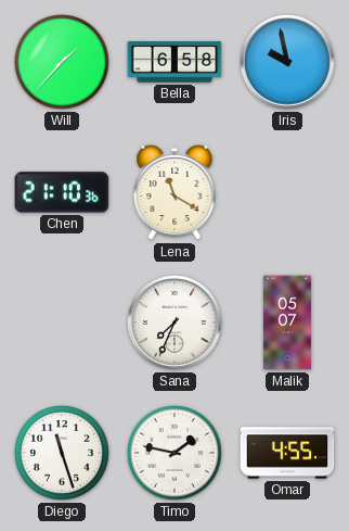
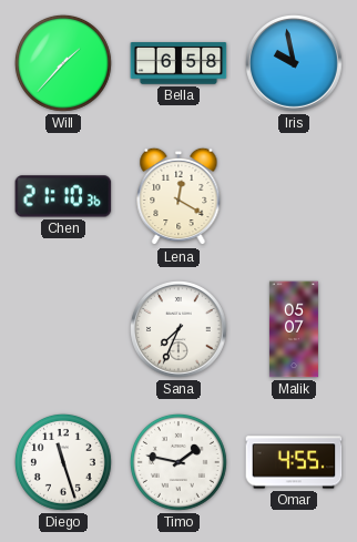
Lena: 11:20 -> 12:20 (178, 196)
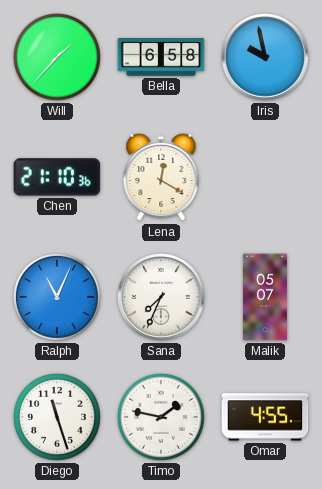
Ralph: none -> 11:04 (57, 297)
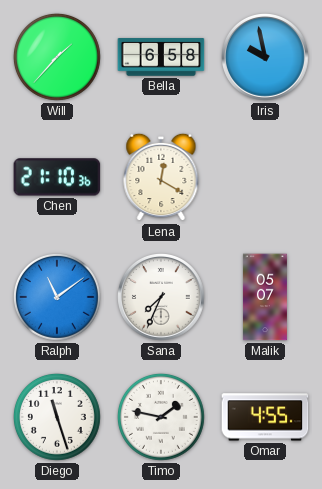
Ralph: 11:04 -> 11:09 (57, 297)
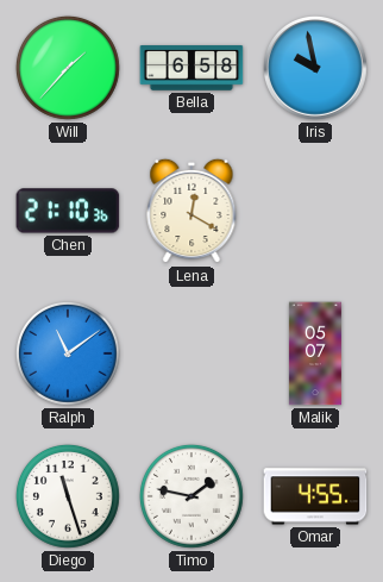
Sana: 7:34 -> none (162, 298)
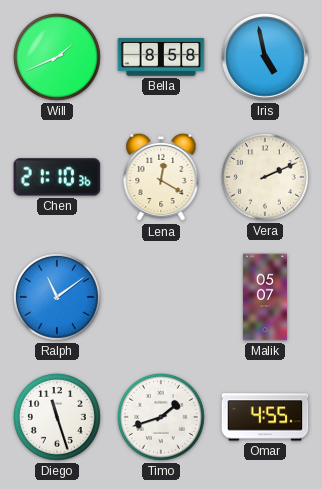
Will: 1:37 -> 1:41 (57, 57)
Bella: 6:58 -> 8:58 (161, 57)
Iris: 9:58 -> 4:58 (266, 58)
Vera: none -> 2:11 (265, 177)
Timo: 1:47 -> 1:42 (161, 417)
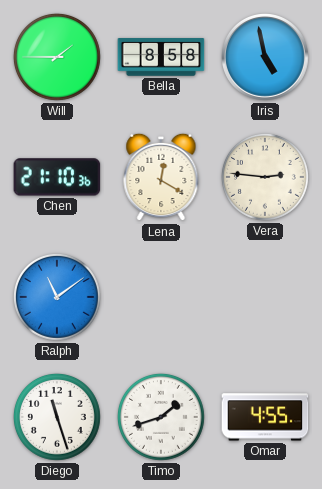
Will: 1:41 -> 1:45 (57, 57)
Vera: 2:11 -> 2:46 (265, 177)
Malik: 05:07 -> none (265, 297)
